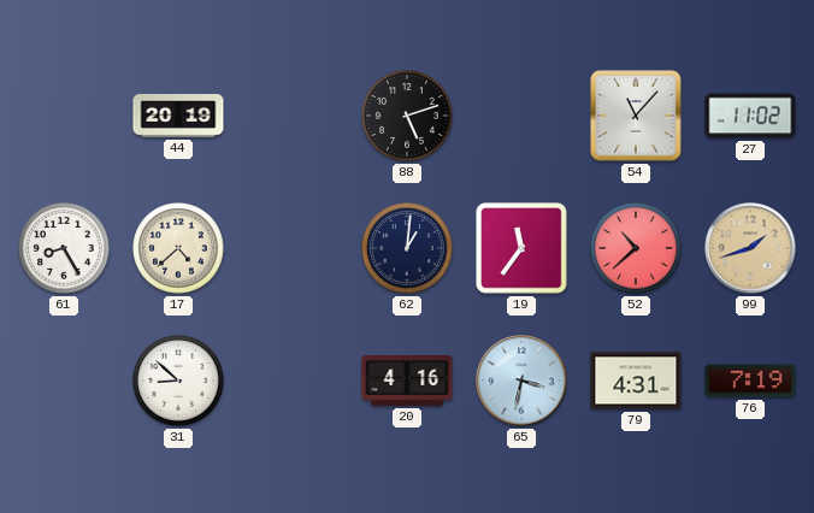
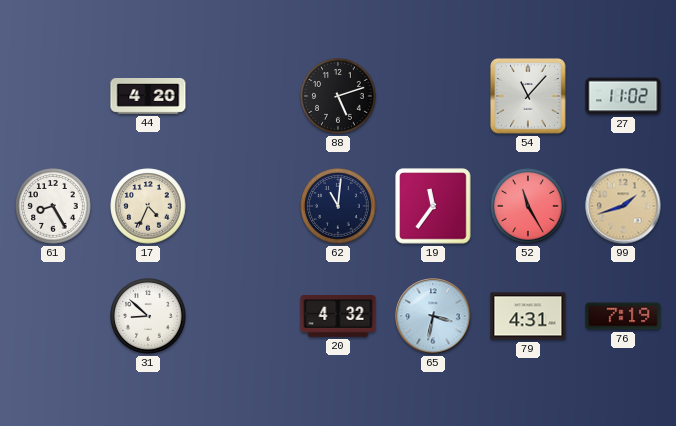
44: 20:19 -> 4:20 (148, 97)
17: 4:38 -> 4:34 (148, 206)
62: 1:01 -> 11:01 (338, 206)
52: 10:38 -> 11:25 (528, 206)
20: 4:16 -> 4:32 (338, 316)
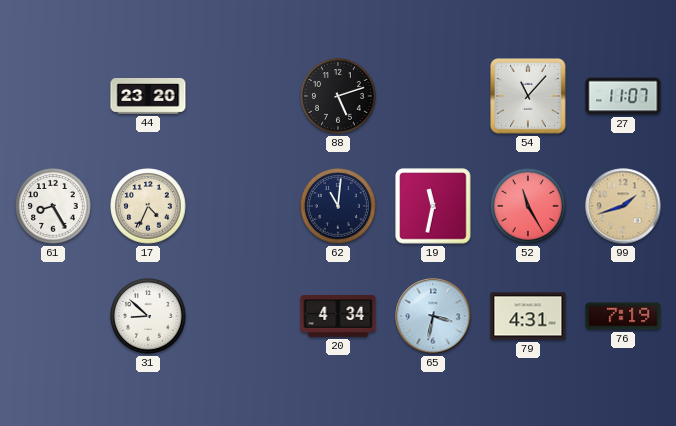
44: 4:20 -> 23:20 (148, 97)
27: 11:02 -> 11:07 (623, 96)
19: 11:36 -> 11:32 (433, 206)
20: 4:32 -> 4:34 (338, 316)
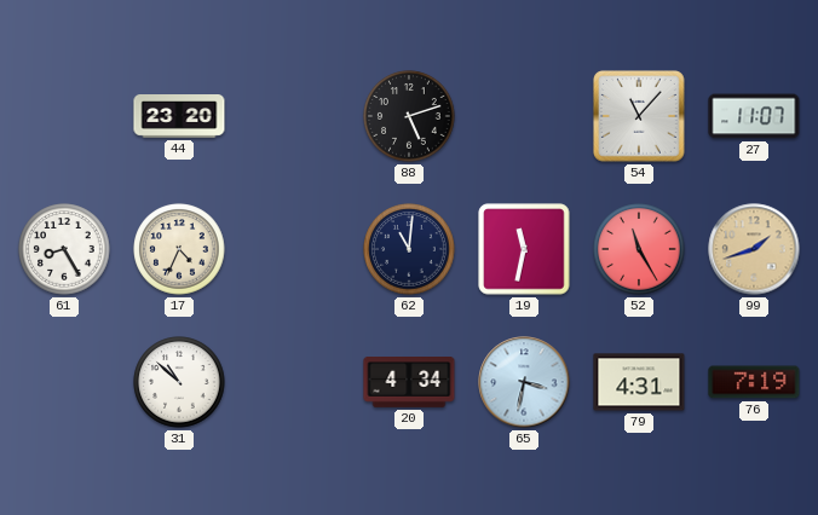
31: 8:52 -> 10:52 (179, 382)
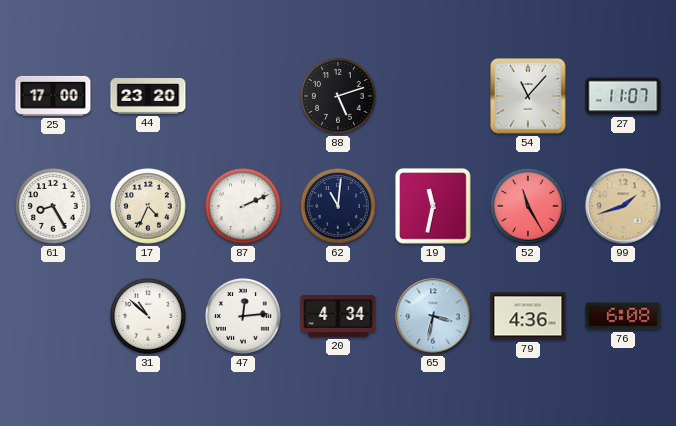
25: none -> 17:00 (53, 96)
87: none -> 2:11 (243, 206)
47: none -> 12:14 (243, 316)
79: 4:31 -> 4:36 (528, 316)
76: 7:19 -> 6:08 (623, 316)
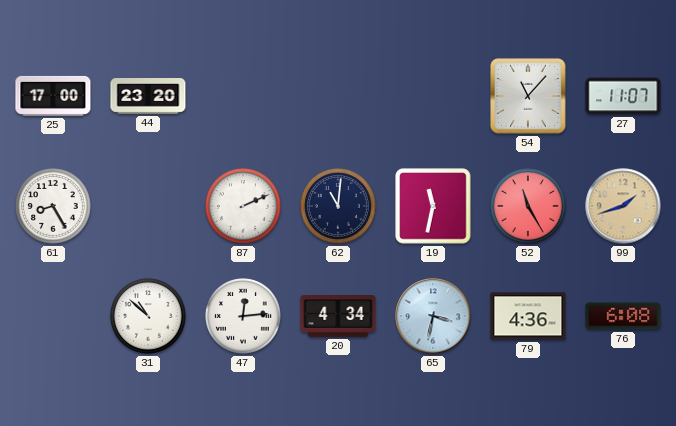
88: 5:12 -> none (338, 96)
17: 4:34 -> none (148, 206)
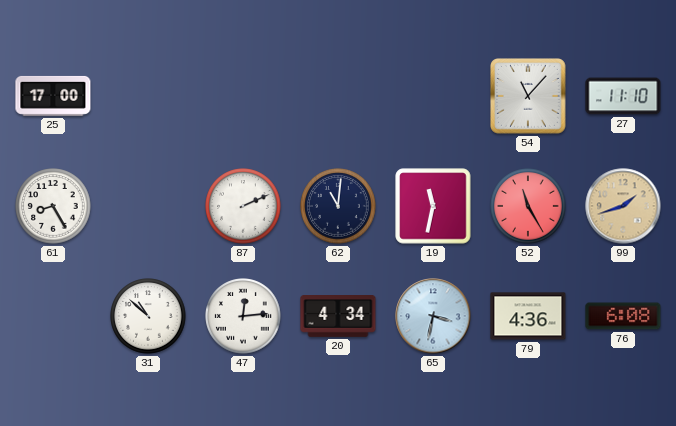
44: 23:20 -> none (148, 97)
27: 11:07 -> 11:10 (623, 96)
